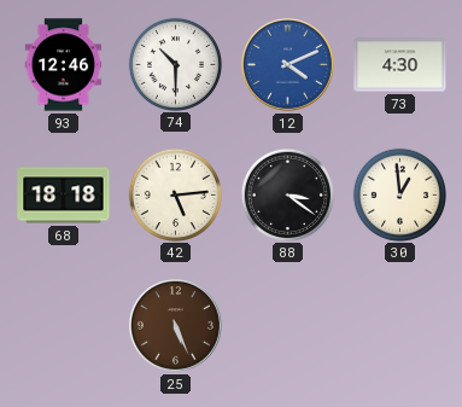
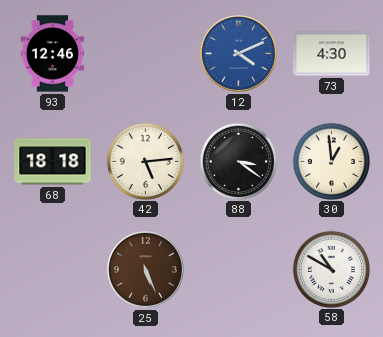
74: 10:30 -> none (175, 64)
58: none -> 10:50 (331, 269)
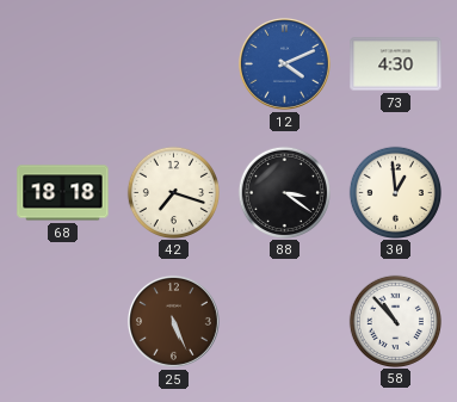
93: 12:46 -> none (53, 54)
42: 5:14 -> 7:18 (173, 192)
58: 10:50 -> 10:53 (395, 321)
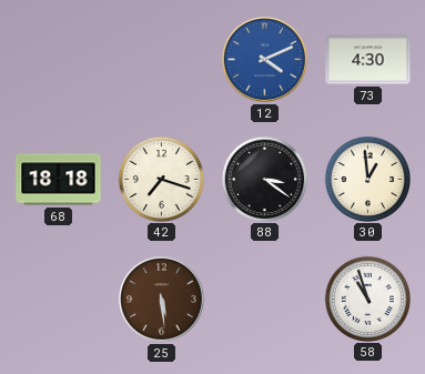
25: 5:26 -> 5:29 (162, 300)
58: 10:53 -> 10:57 (367, 299)
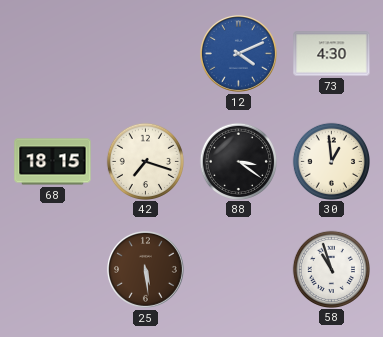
68: 18:18 -> 18:15 (53, 162)
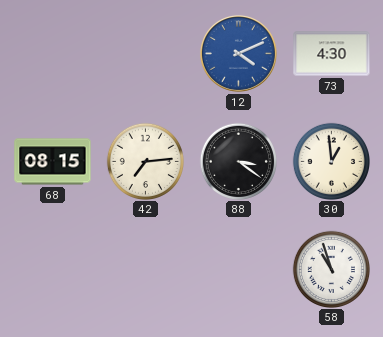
68: 18:15 -> 08:15 (53, 162)
42: 7:18 -> 7:14 (145, 161)
25: 5:29 -> none (146, 270)
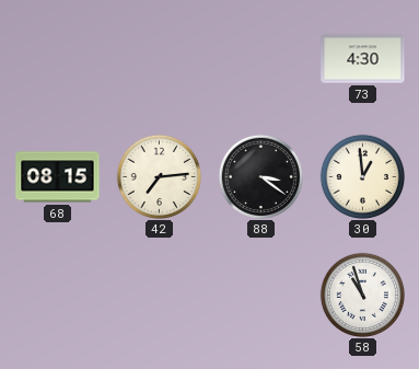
12: 4:11 -> none (239, 54)
